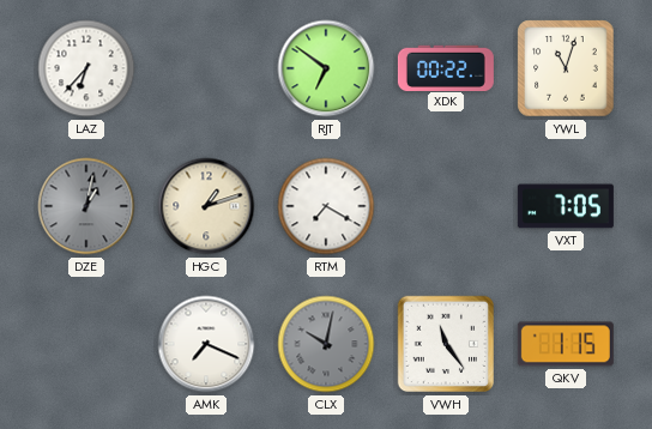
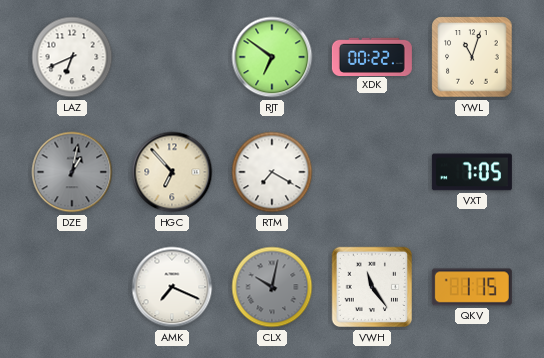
LAZ: 6:37 -> 6:41 (72, 57)
HGC: 1:12 -> 6:53 (172, 172)
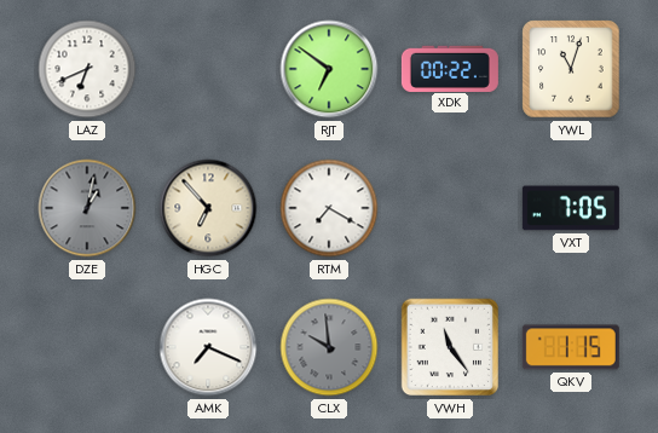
CLX: 10:02 -> 9:59 (329, 347)
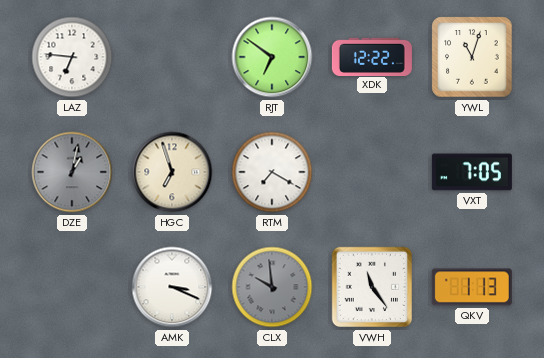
LAZ: 6:41 -> 6:46 (72, 57)
XDK: 00:22 -> 12:22 (372, 56)
HGC: 6:53 -> 6:57 (172, 172)
AMK: 7:19 -> 3:19 (172, 287)
QKV: 1:15 -> 1:13 (472, 287)
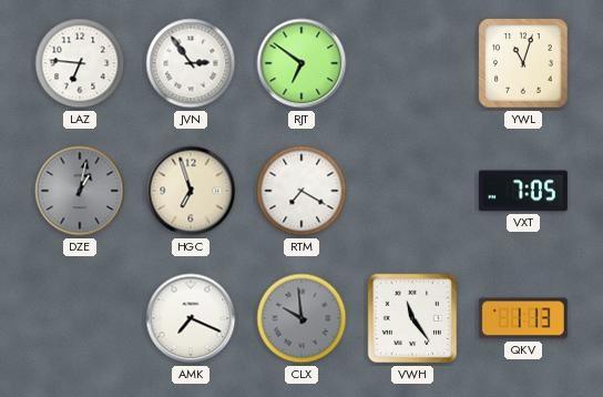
JVN: none -> 2:54 (191, 63)
XDK: 12:22 -> none (372, 56)
AMK: 3:19 -> 7:19 (191, 318)
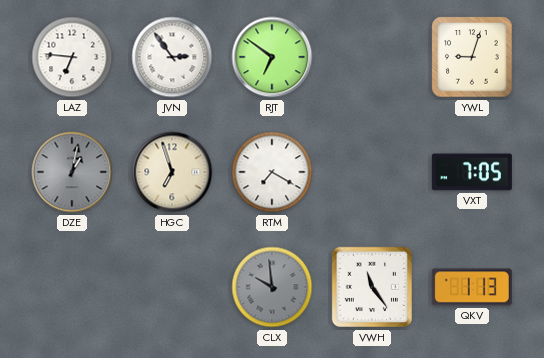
YWL: 11:03 -> 9:03 (472, 57)
AMK: 7:19 -> none (191, 318)
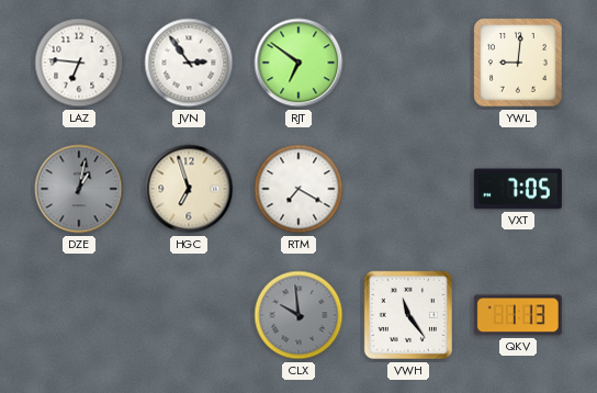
YWL: 9:03 -> 9:01 (518, 63)
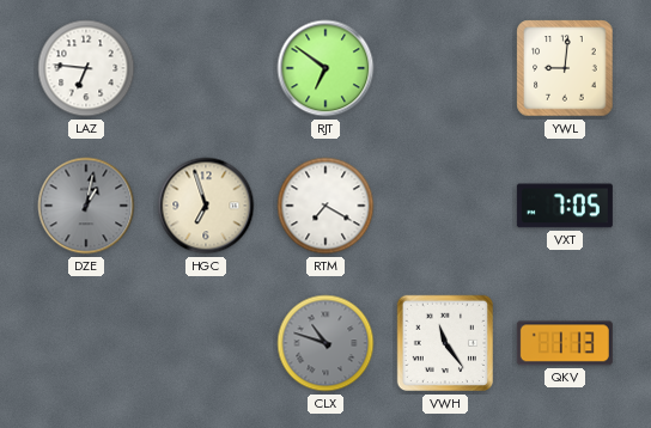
JVN: 2:54 -> none (189, 63)
CLX: 9:59 -> 10:48 (325, 343)
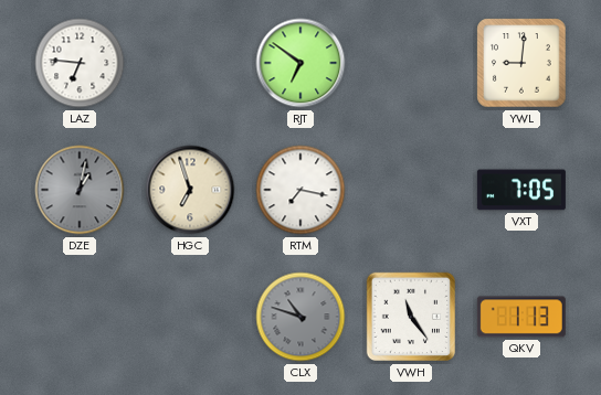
RTM: 7:20 -> 7:17 (300, 190)
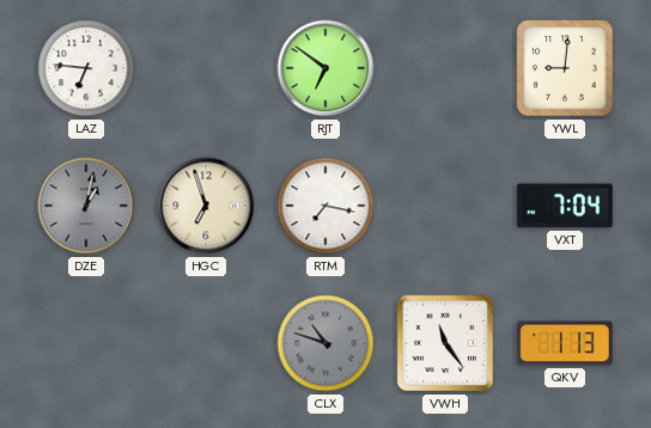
VXT: 7:05 -> 7:04 (565, 206)
